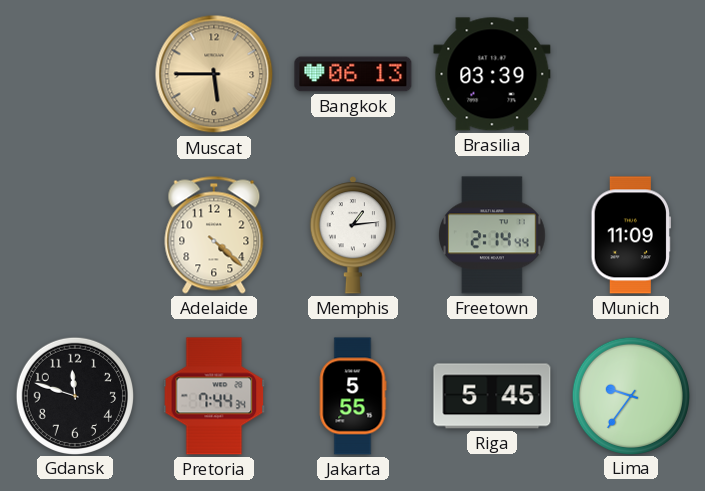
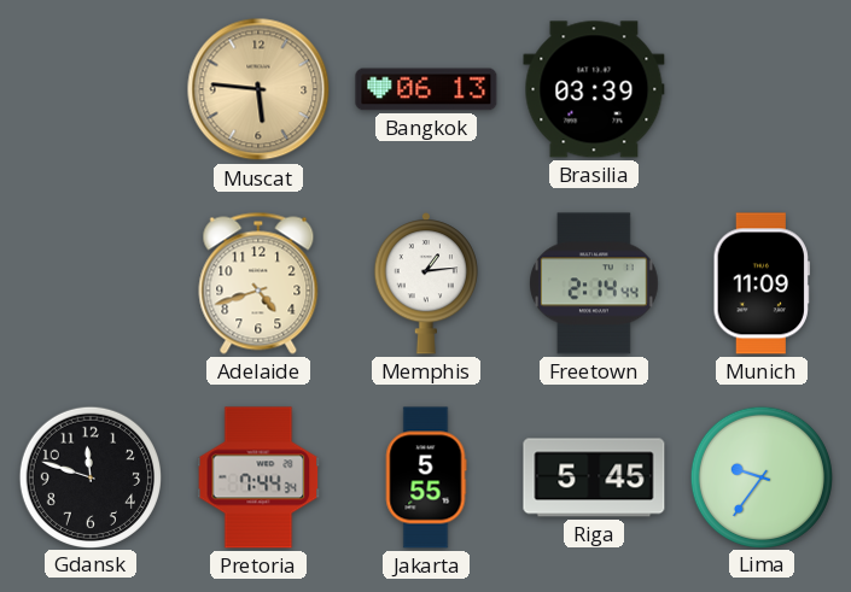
Muscat: 5:45 -> 5:46 (258, 89)
Adelaide: 4:22 -> 4:42 (258, 283)
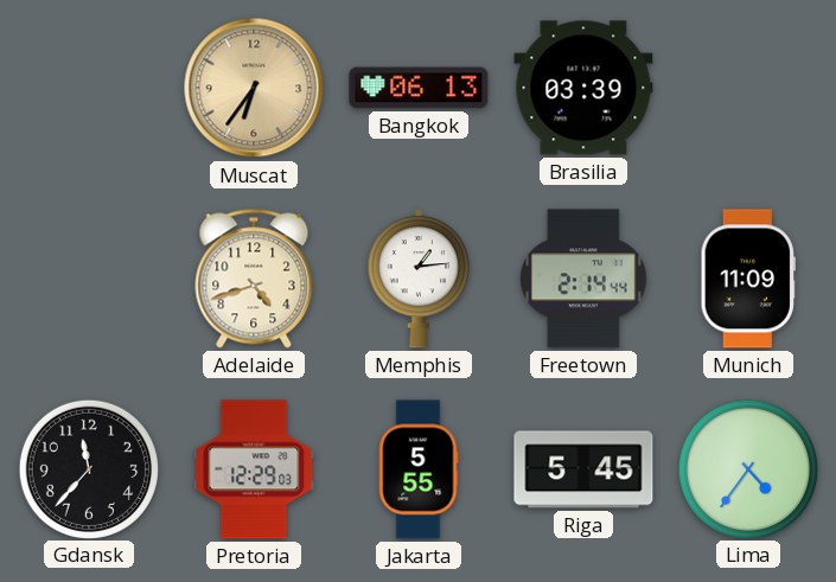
Muscat: 5:46 -> 6:36 (254, 88)
Gdansk: 11:48 -> 11:37 (88, 468)
Pretoria: 7:44 -> 12:29 (254, 469)
Lima: 9:36 -> 4:36 (747, 468)
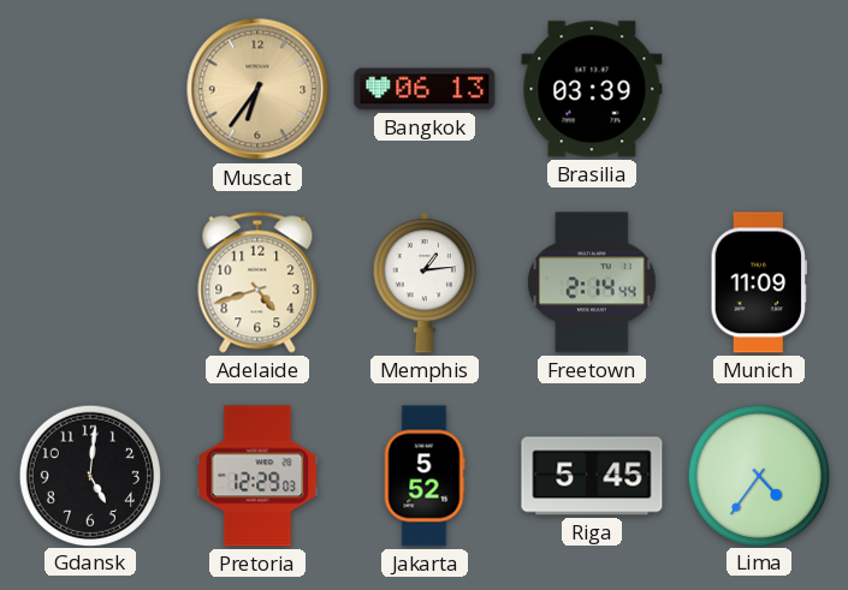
Gdansk: 11:37 -> 5:01 (89, 475)
Jakarta: 5:55 -> 5:52 (425, 476)
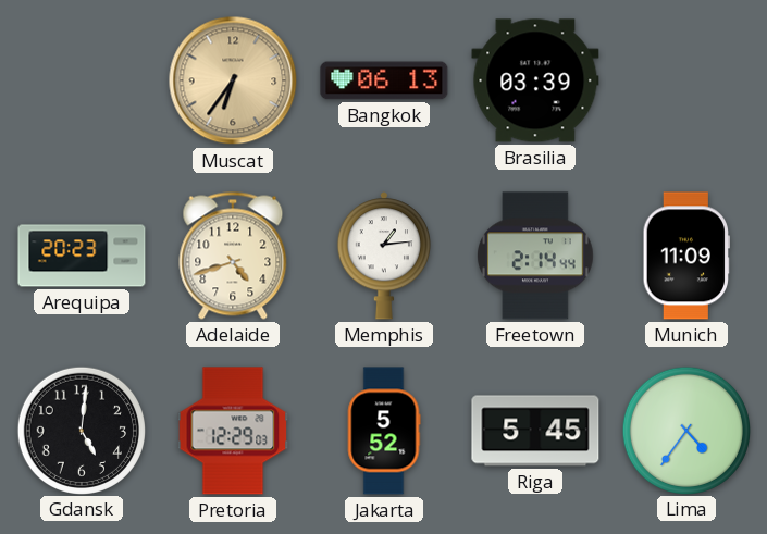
Arequipa: none -> 20:23 (82, 256)
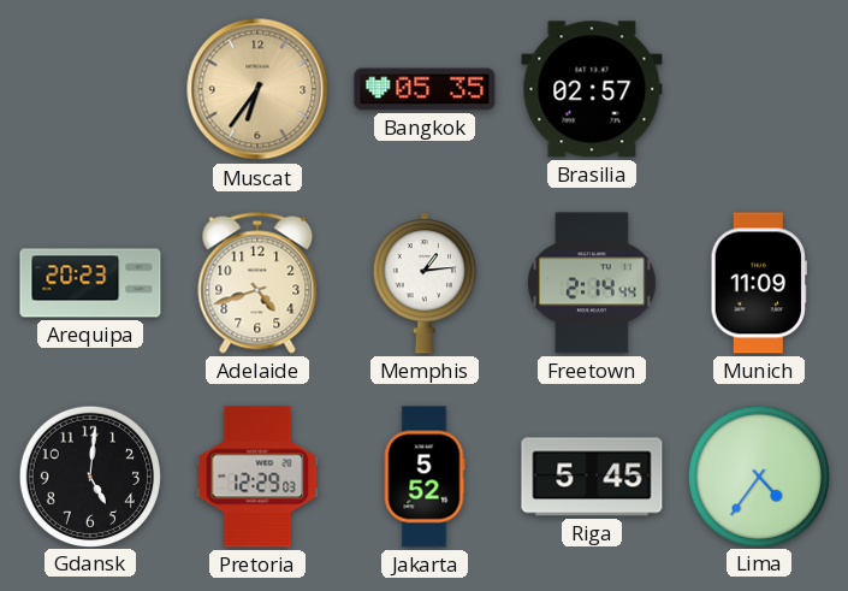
Bangkok: 06:13 -> 05:35 (425, 89)
Brasilia: 03:39 -> 02:57 (592, 89)
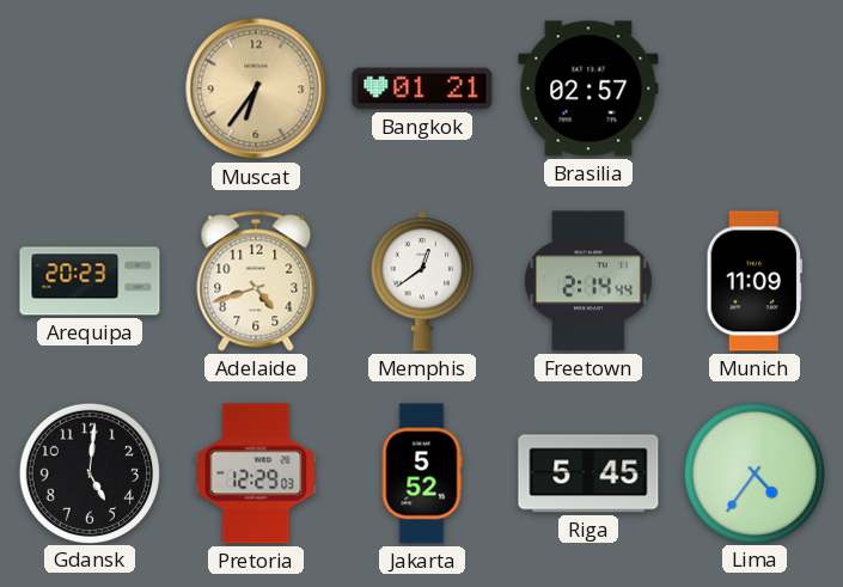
Bangkok: 05:35 -> 01:21 (422, 88)
Memphis: 1:14 -> 12:39 (421, 281)
